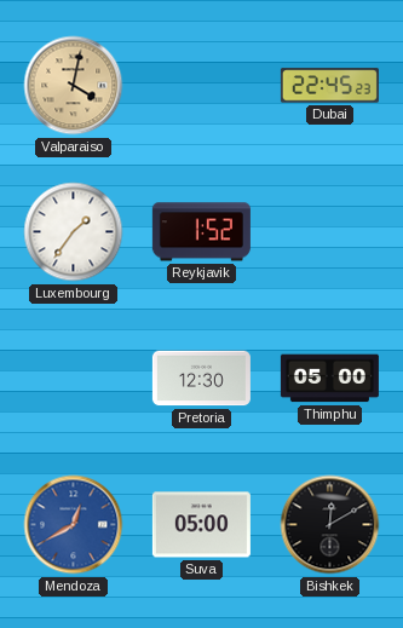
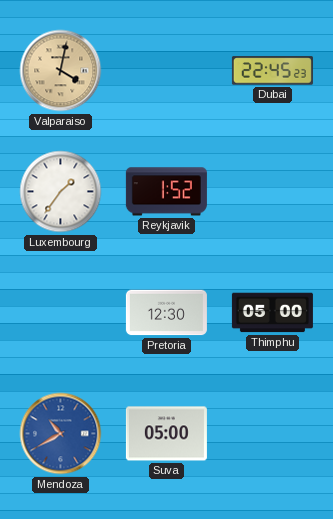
Mendoza: 12:40 -> 10:40 (61, 434)
Bishkek: 12:10 -> none (330, 525)
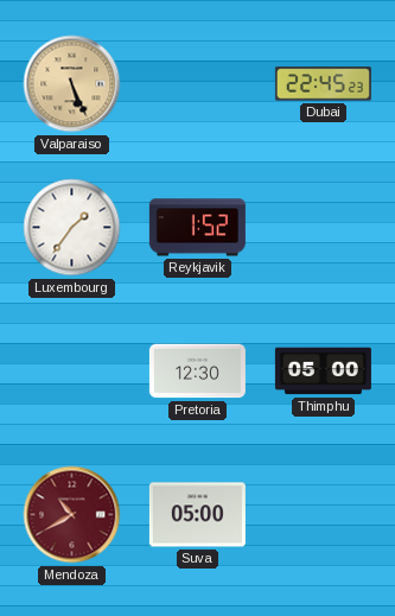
Valparaiso: 4:02 -> 5:26 (72, 84)
Mendoza dial: blue -> burgundy (72, 515)
